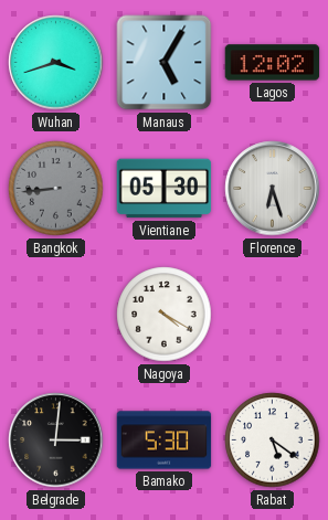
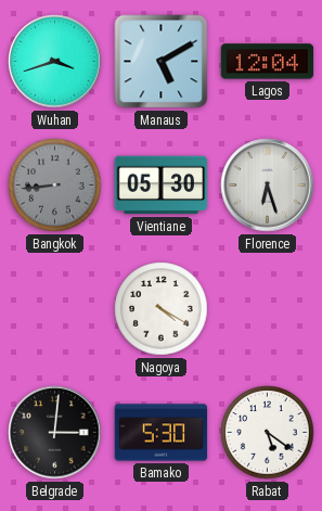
Manaus: 5:05 -> 5:10 (162, 62)
Lagos: 12:02 -> 12:04 (268, 62)
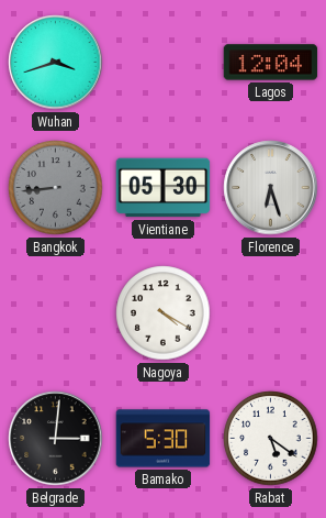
Manaus: 5:10 -> none (162, 62)
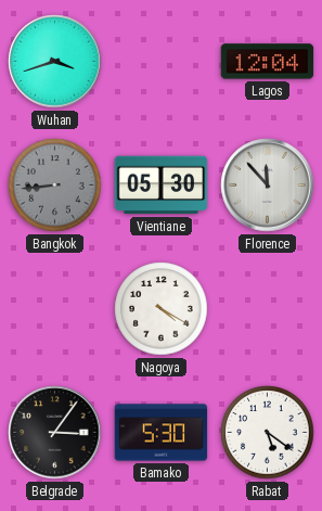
Florence: 6:27 -> 11:53 (268, 186)
Belgrade: 3:01 -> 3:06 (55, 433)
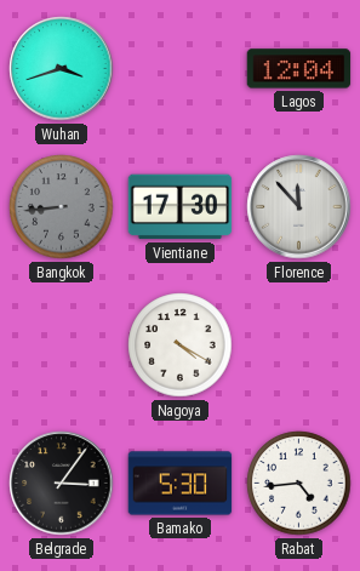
Vientiane: 05:30 -> 17:30 (181, 207)
Rabat: 5:21 -> 4:44 (299, 484)
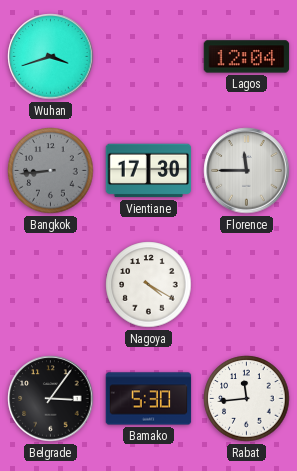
Florence: 11:53 -> 11:45 (247, 171)
Rabat: 4:44 -> 11:44 (247, 399)
